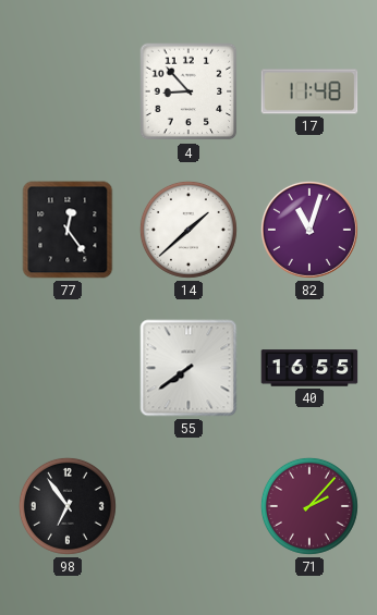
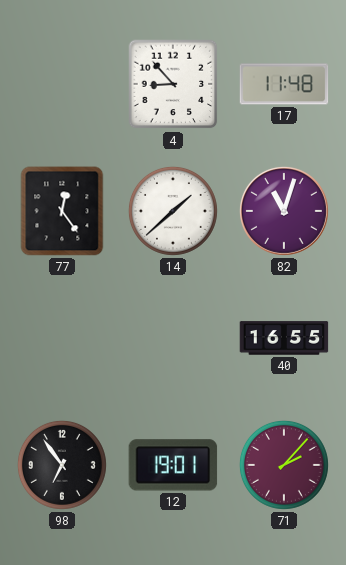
55: 7:39 -> none (188, 368)
12: none -> 19:01 (173, 465)
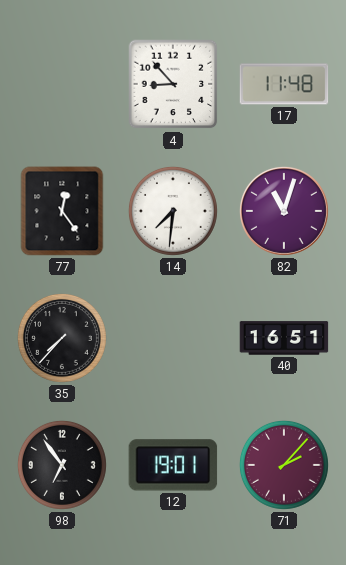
14: 1:38 -> 7:31 (173, 211)
35: none -> 7:37 (62, 338)
40: 16:55 -> 16:51 (284, 338)
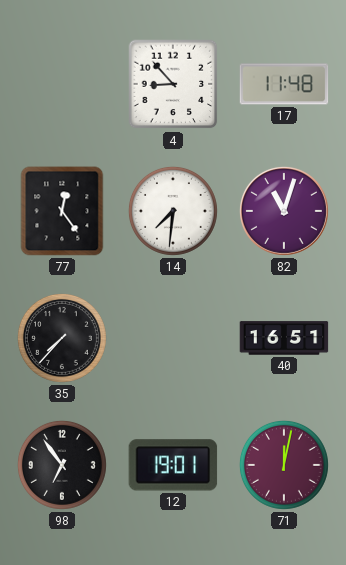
71: 2:07 -> 12:02 (284, 465)
